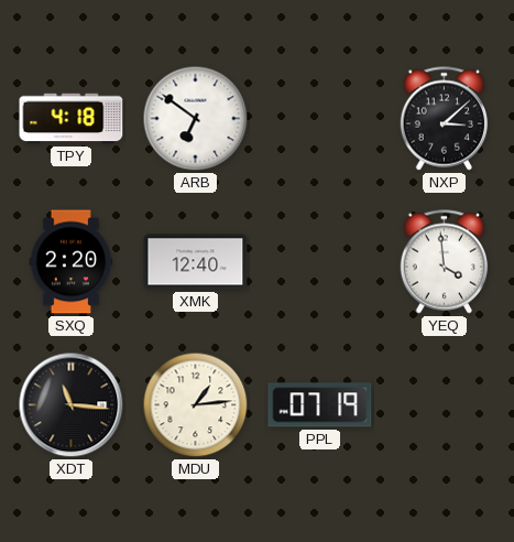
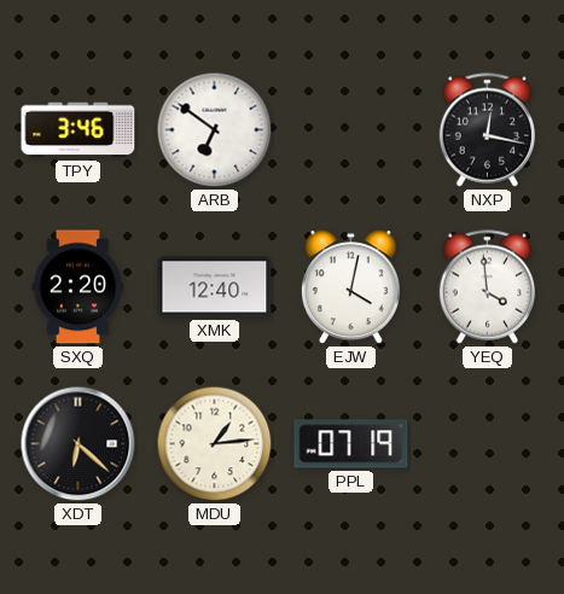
TPY: 4:18 -> 3:46 (79, 130)
NXP: 3:08 -> 12:17 (488, 130)
EJW: none -> 4:02 (350, 287)
XDT: 11:16 -> 6:22 (79, 444)
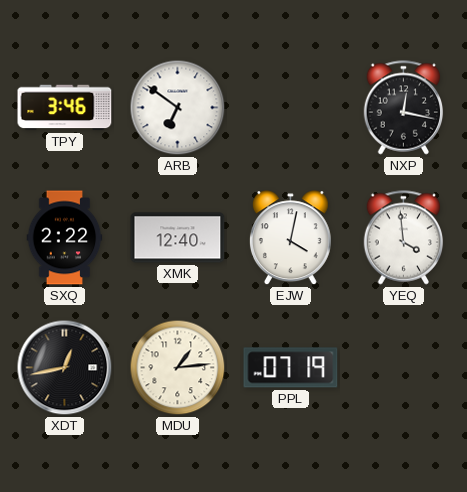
SXQ: 2:20 -> 2:22 (65, 238)
XDT: 6:22 -> 12:43 (65, 368)
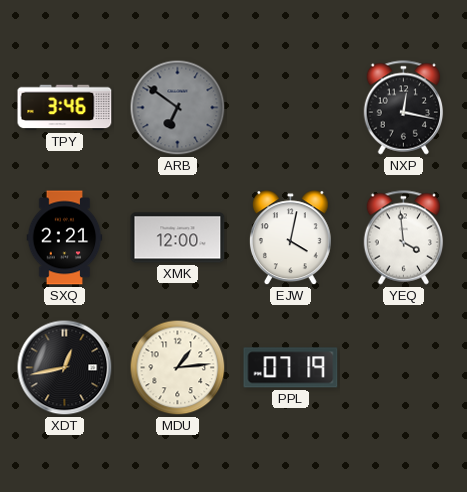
ARB dial: white -> grey (178, 108)
SXQ: 2:22 -> 2:21 (65, 238)
XMK: 12:40 -> 12:00 (178, 238)
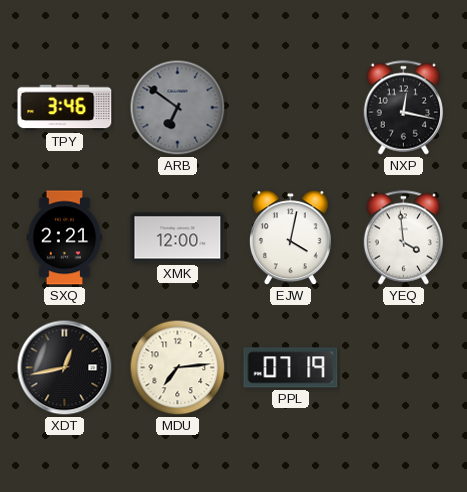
MDU: 1:14 -> 7:14 (178, 368)
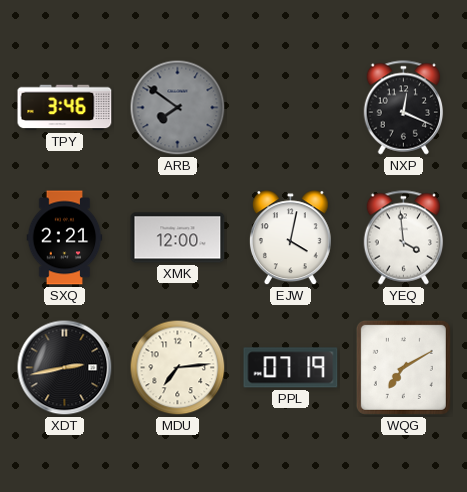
ARB: 6:51 -> 7:51 (178, 108)
NXP: 12:17 -> 12:19 (404, 108)
XDT: 12:43 -> 2:43 (65, 368)
WQG: none -> 7:10 (403, 367)
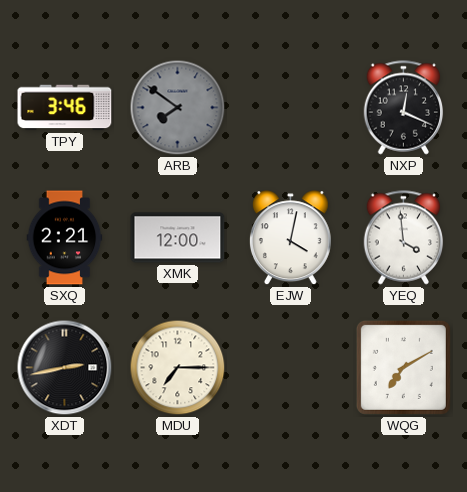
MDU: 7:14 -> 7:15 (178, 368)
PPL: 07:19 -> none (291, 368)
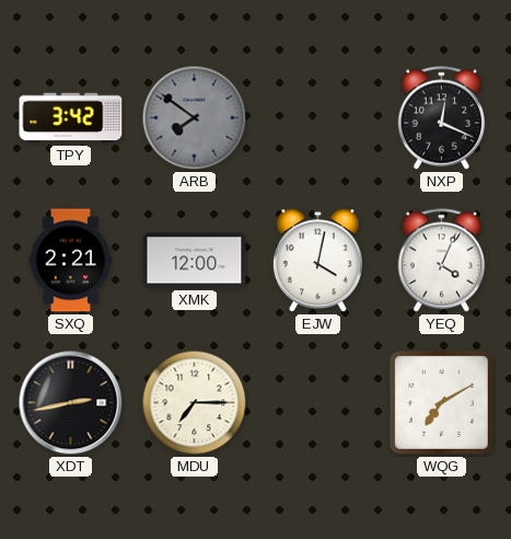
TPY: 3:46 -> 3:42 (71, 118)
YEQ: 3:59 -> 4:04 (442, 261)
